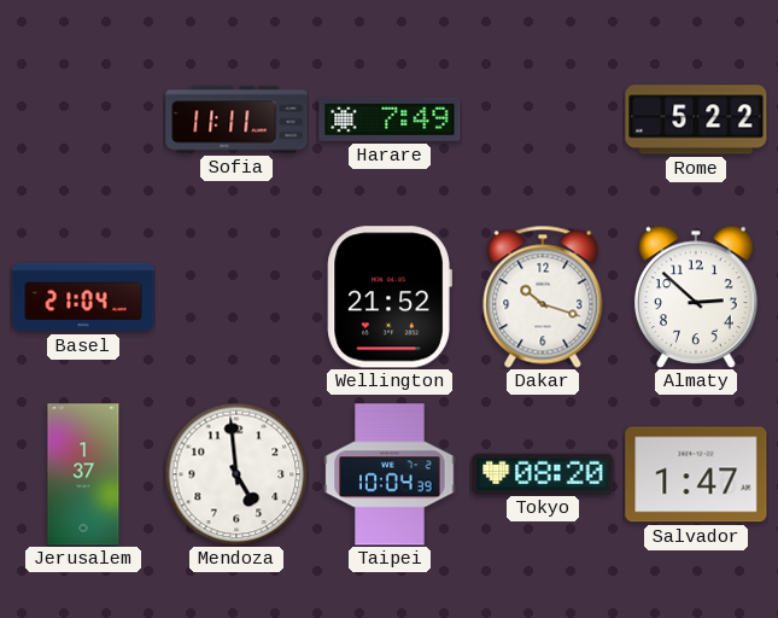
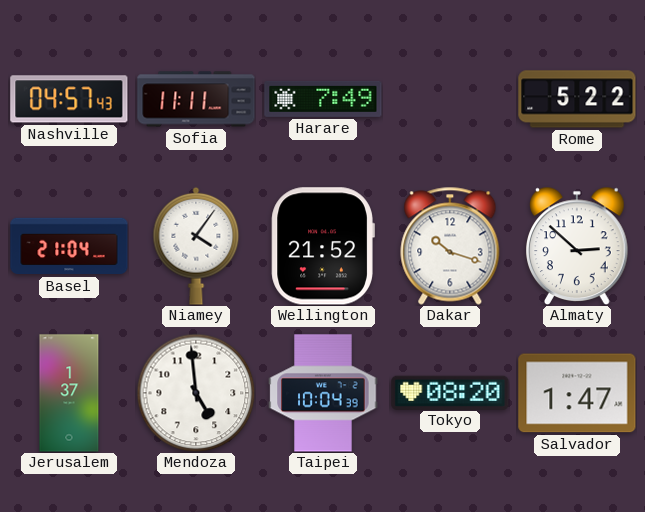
Nashville: none -> 04:57 (69, 99)
Niamey: none -> 4:06 (196, 246)
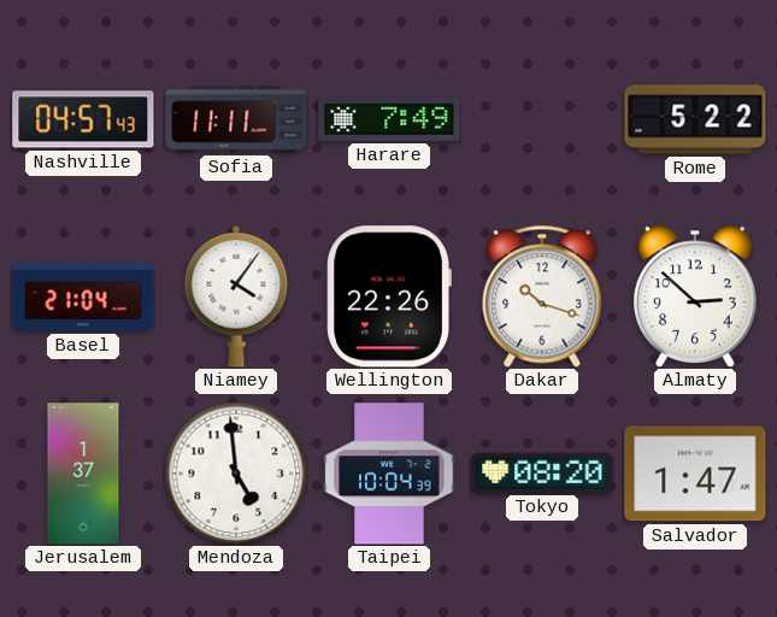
Wellington: 21:52 -> 22:26 (389, 296)
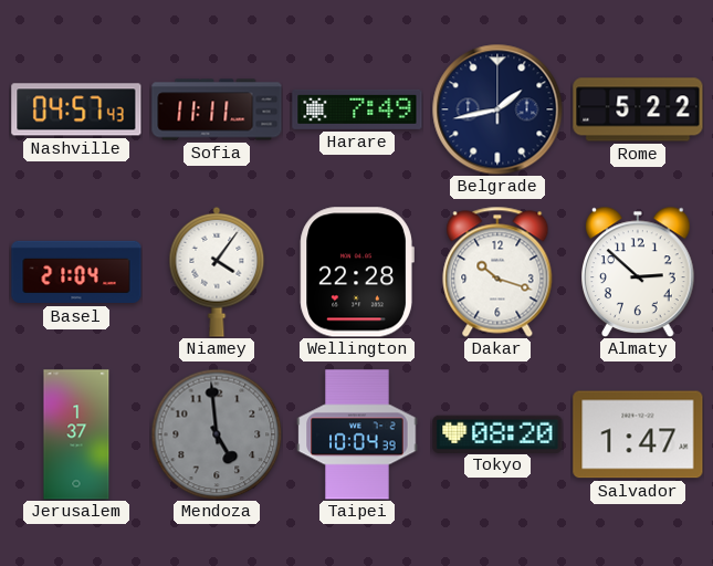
Belgrade: none -> 1:43 (497, 109)
Wellington: 22:26 -> 22:28 (357, 272)
Mendoza dial: white -> grey (217, 434)
